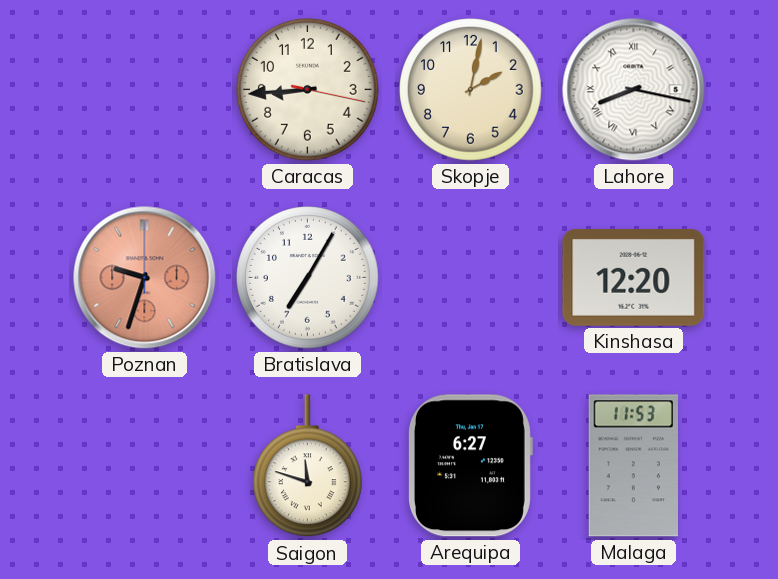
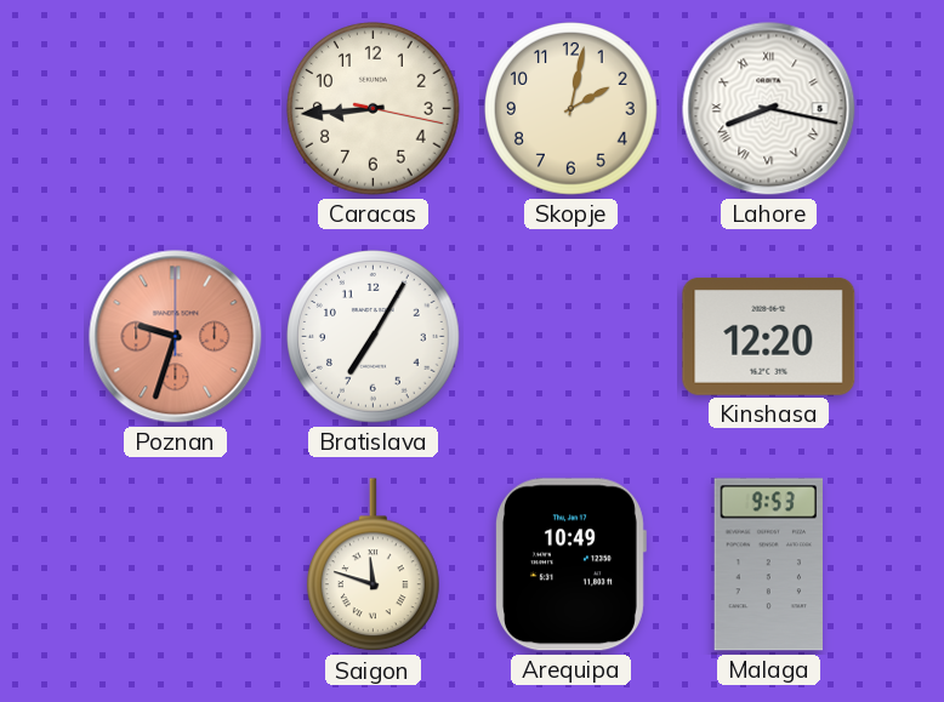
Arequipa: 6:27 -> 10:49 (571, 565)
Malaga: 11:53 -> 9:53 (768, 565)
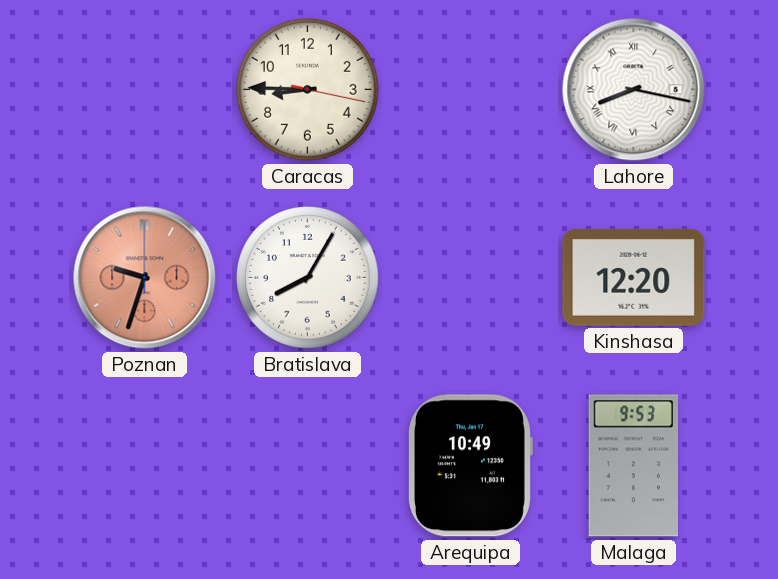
Caracas: 8:44 -> 8:45 (308, 90)
Skopje: 2:02 -> none (571, 109)
Bratislava: 7:05 -> 8:05 (308, 278)
Saigon: 11:48 -> none (373, 565)
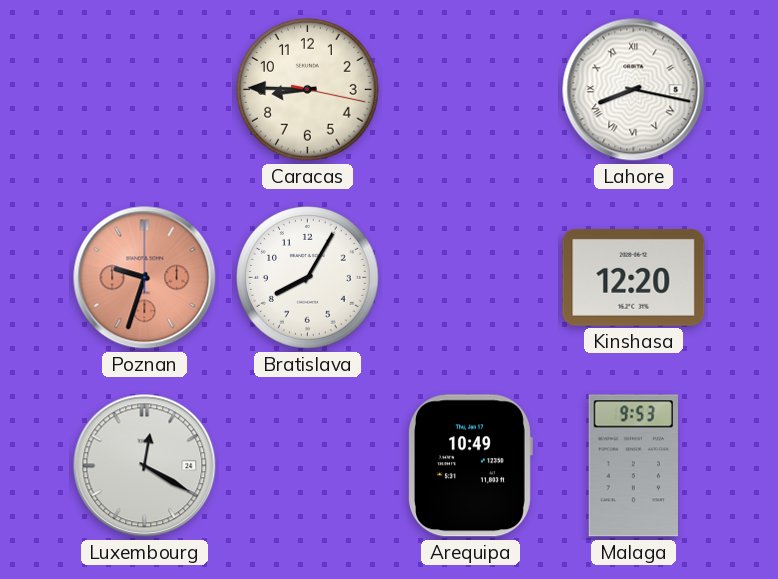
Luxembourg: none -> 12:20 (145, 466)
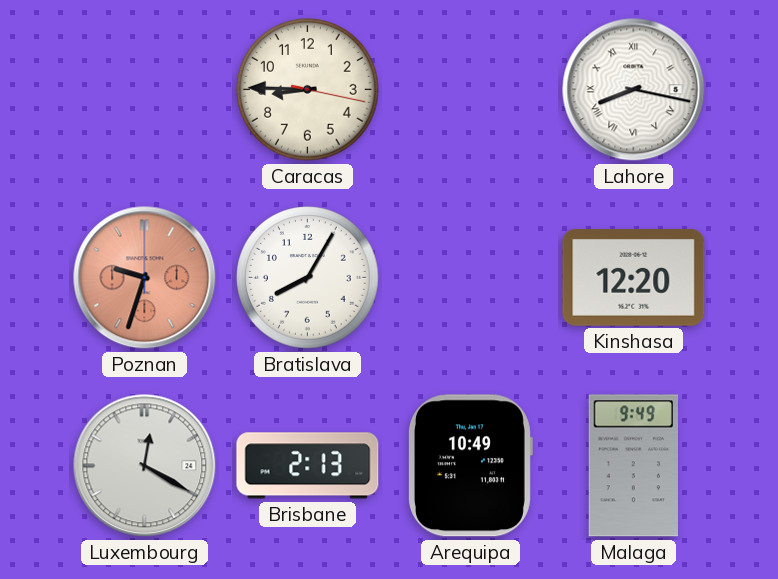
Brisbane: none -> 2:13 (308, 466)
Malaga: 9:53 -> 9:49 (633, 466)
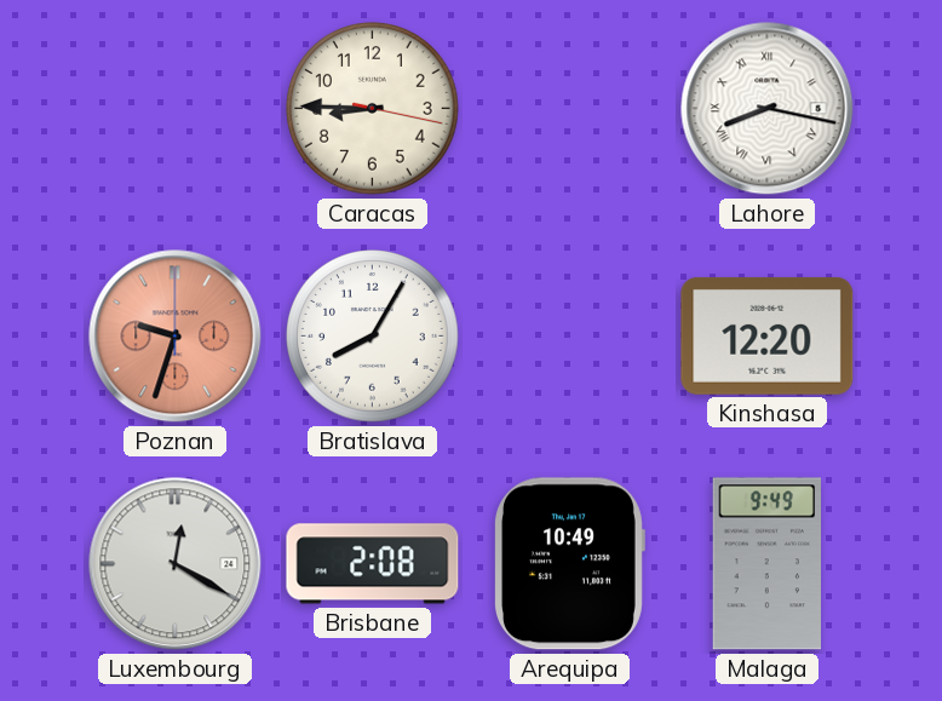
Brisbane: 2:13 -> 2:08 (373, 564)
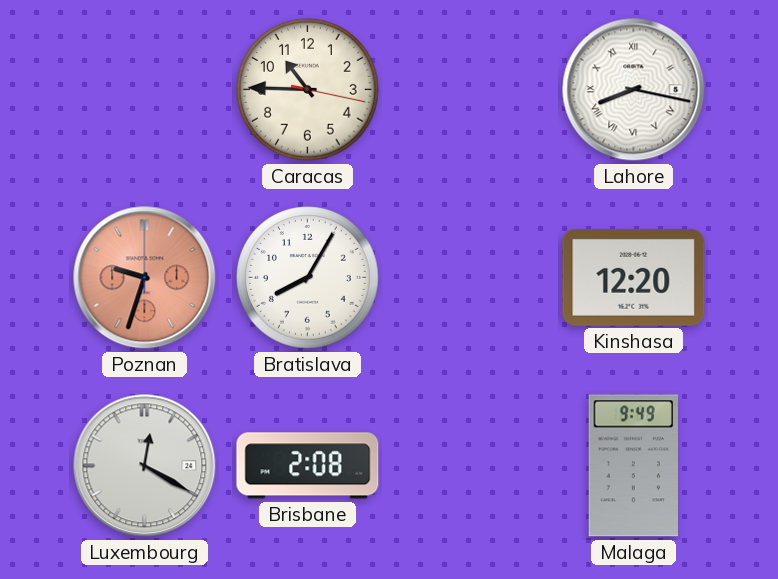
Caracas: 8:45 -> 10:45 (308, 90)
Arequipa: 10:49 -> none (570, 564)
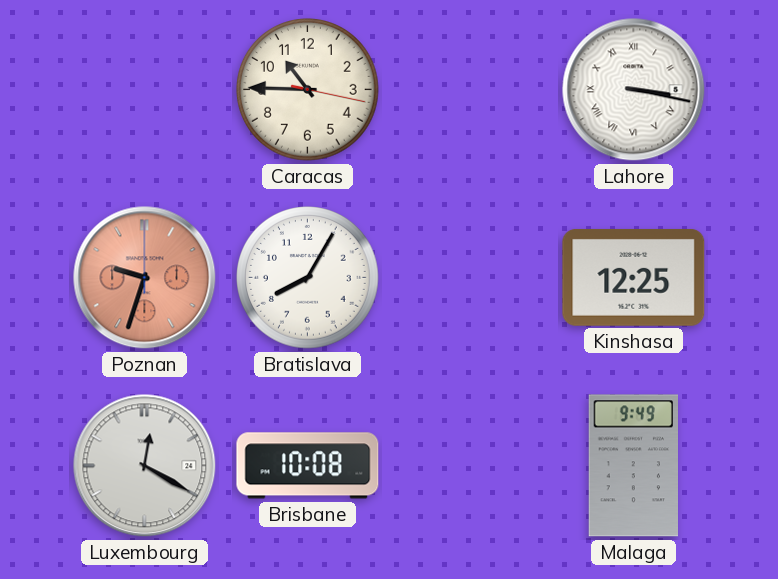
Lahore: 8:17 -> 3:17 (634, 90)
Kinshasa: 12:20 -> 12:25 (634, 277)
Brisbane: 2:08 -> 10:08 (308, 466)
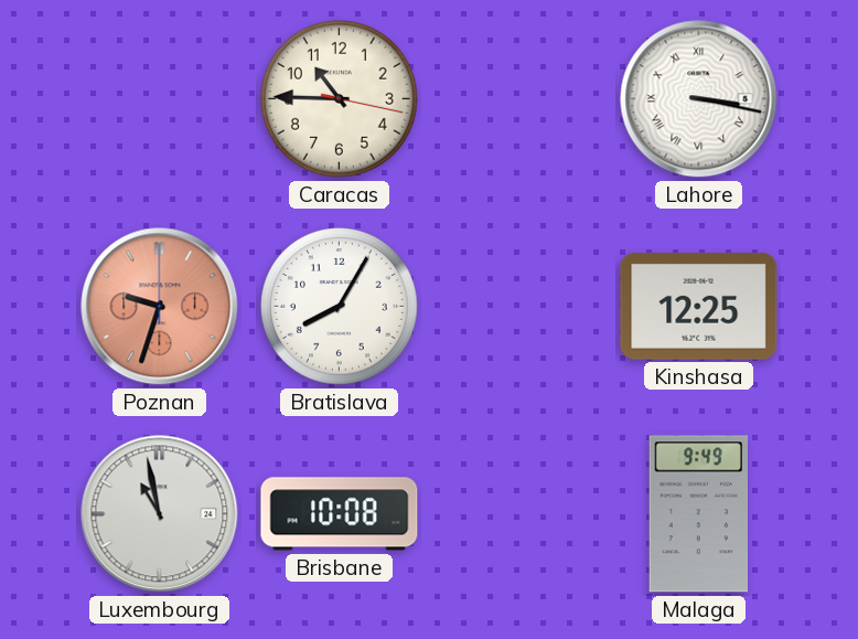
Luxembourg: 12:20 -> 10:58 (160, 514)
